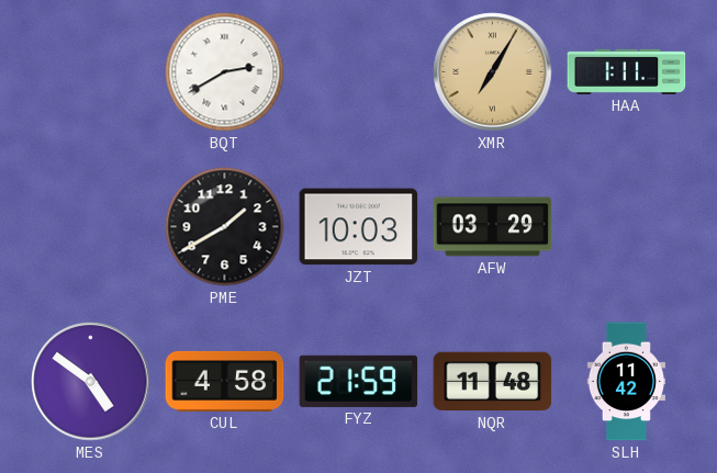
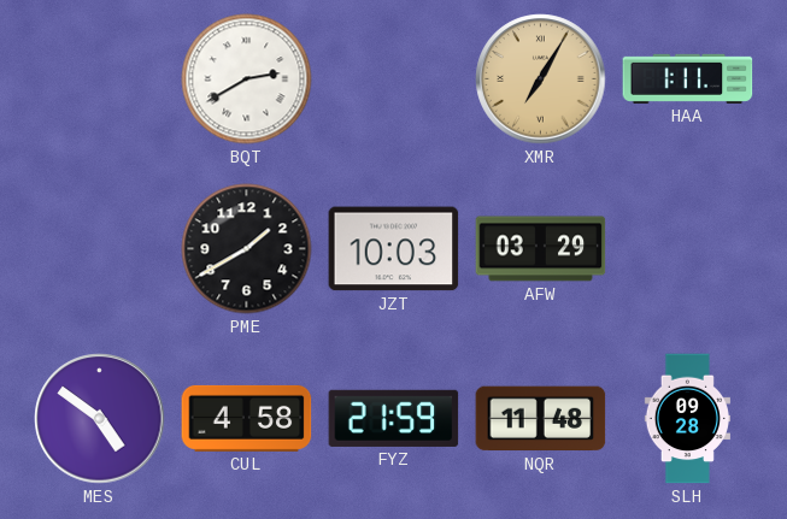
SLH: 11:42 -> 09:28 (687, 419)
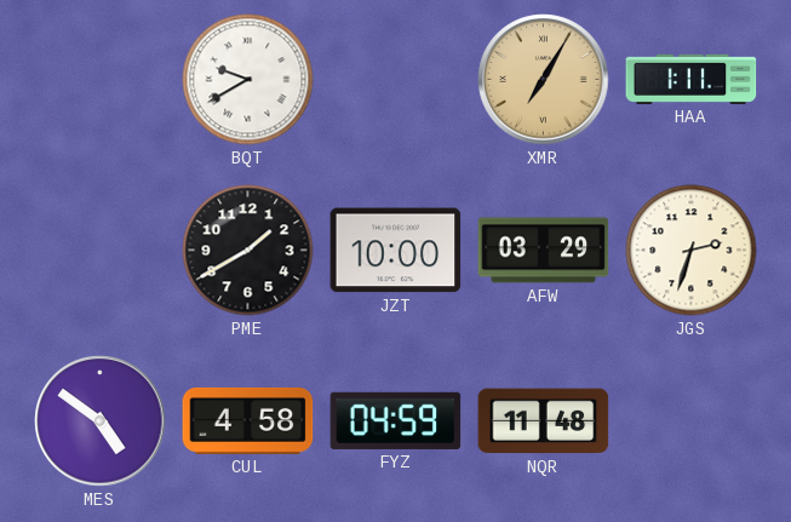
BQT: 2:40 -> 9:40 (248, 80)
JZT: 10:03 -> 10:00 (396, 251)
JGS: none -> 2:33 (692, 251)
FYZ: 21:59 -> 04:59 (396, 420)
SLH: 09:28 -> none (687, 419)
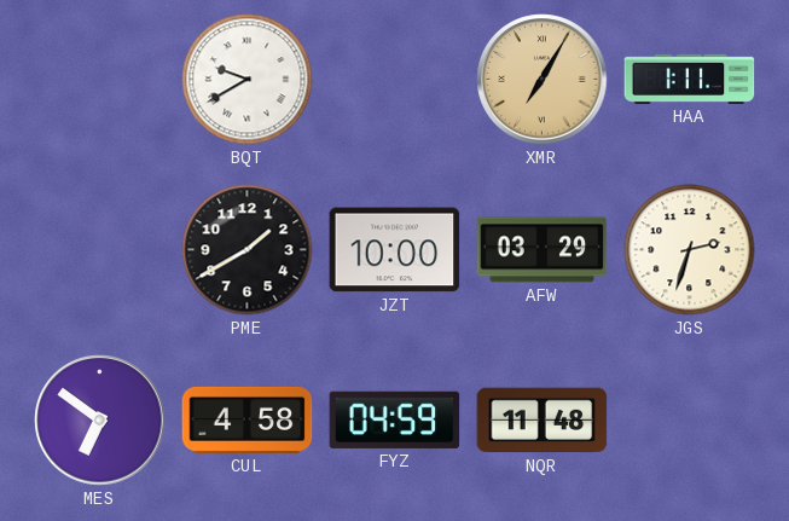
MES: 4:51 -> 6:51 (100, 421)
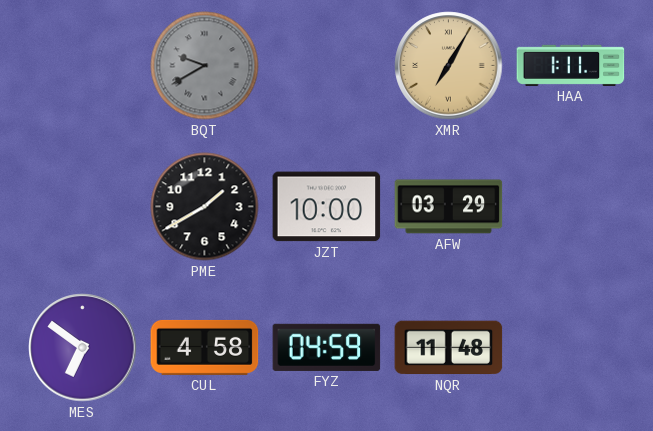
BQT dial: white -> grey (205, 66)
JGS: 2:33 -> none (690, 250)
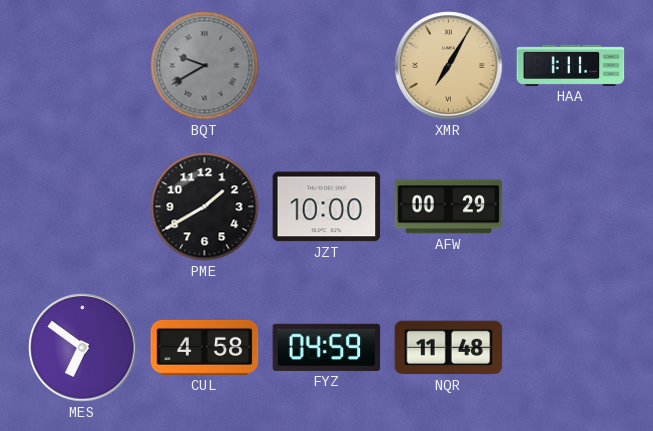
AFW: 03:29 -> 00:29 (449, 207)
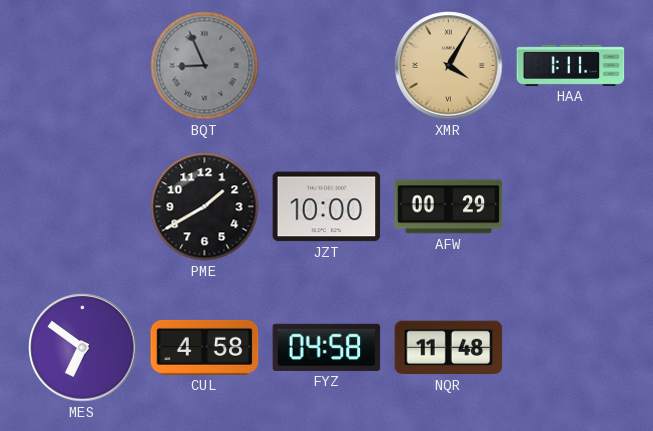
BQT: 9:40 -> 8:56 (205, 66)
XMR: 7:05 -> 4:05 (449, 66)
FYZ: 04:59 -> 04:58 (327, 347)
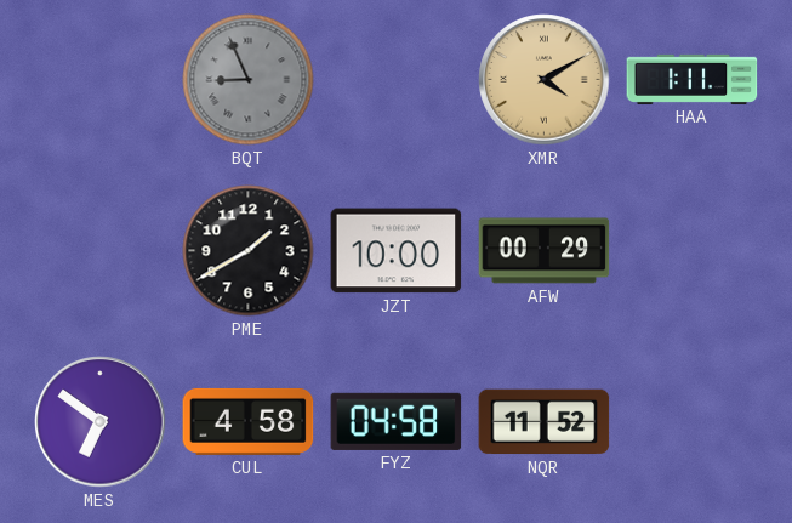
XMR: 4:05 -> 4:10 (545, 80)
NQR: 11:48 -> 11:52 (545, 422)
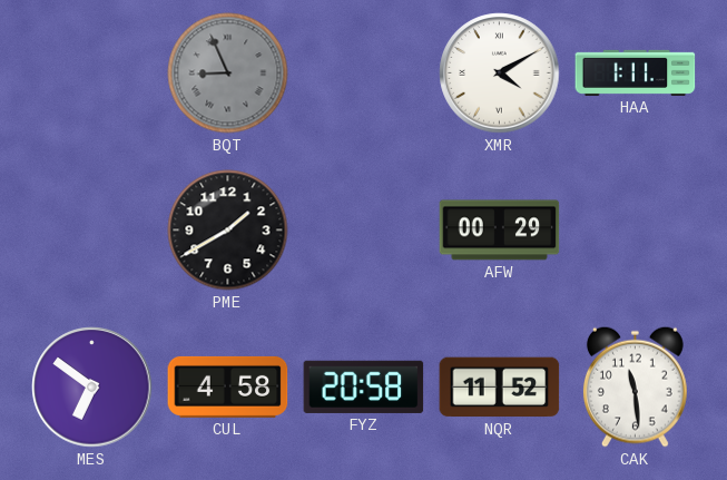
XMR dial: champagne -> white (500, 74)
JZT: 10:00 -> none (397, 251)
FYZ: 04:58 -> 20:58 (364, 386)
CAK: none -> 11:29 (635, 386)
